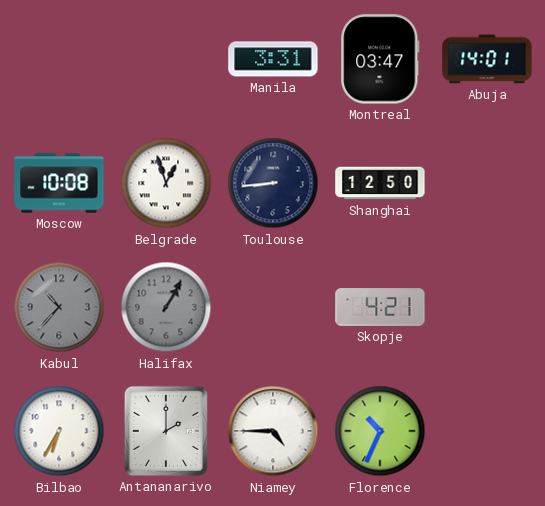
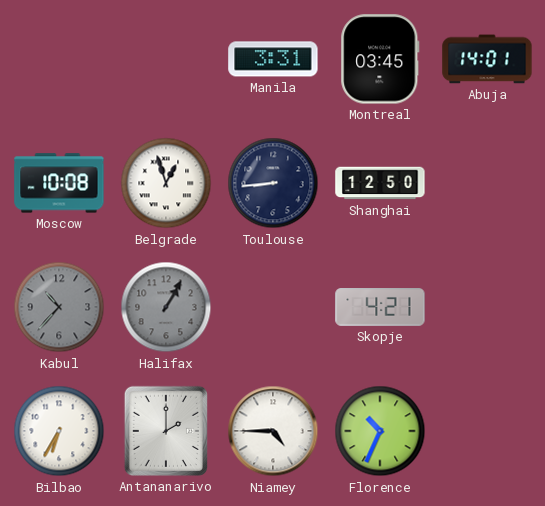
Montreal: 03:47 -> 03:45 (380, 59)
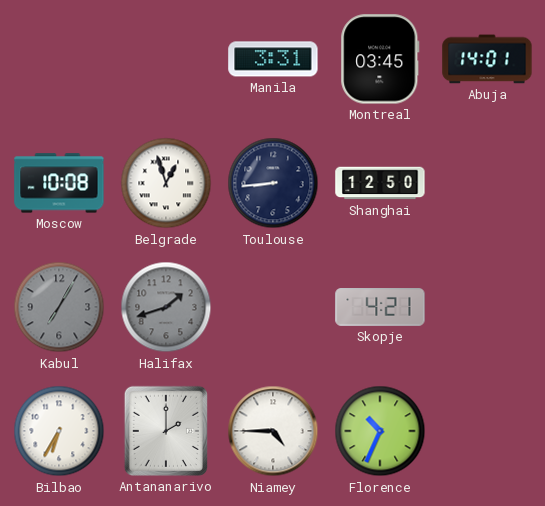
Kabul: 10:37 -> 7:05 (59, 307)
Halifax: 1:05 -> 1:42 (166, 307)
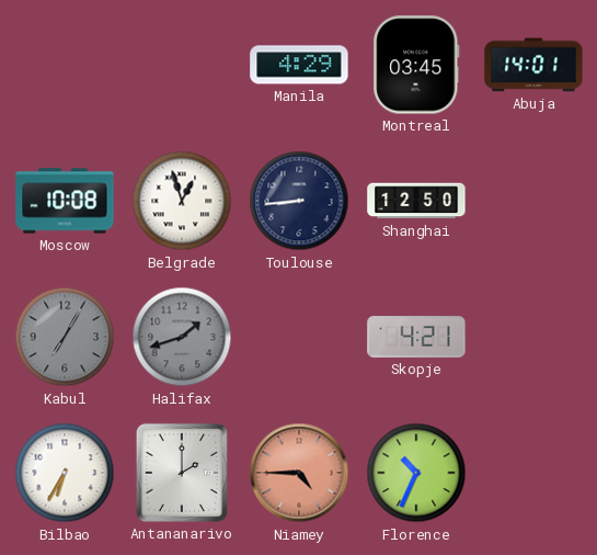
Manila: 3:31 -> 4:29 (299, 65)
Niamey dial: white -> salmon (299, 473)
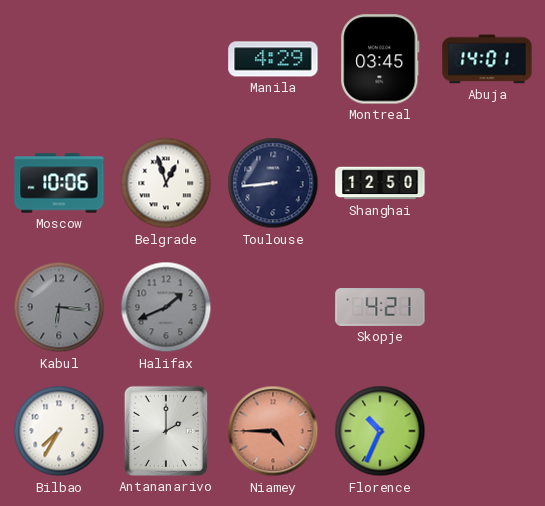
Moscow: 10:08 -> 10:06 (59, 183)
Kabul: 7:05 -> 6:16 (59, 307)
Halifax: 1:42 -> 1:41 (166, 307)
Bilbao: 6:35 -> 7:35 (59, 431)
